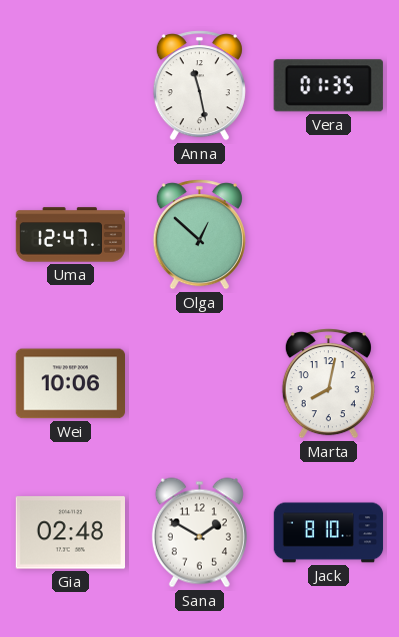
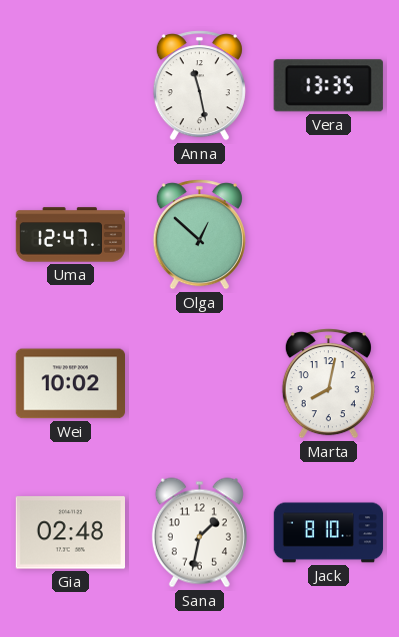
Vera: 01:35 -> 13:35 (328, 86)
Wei: 10:06 -> 10:02 (70, 384)
Sana: 1:50 -> 1:32 (199, 533)
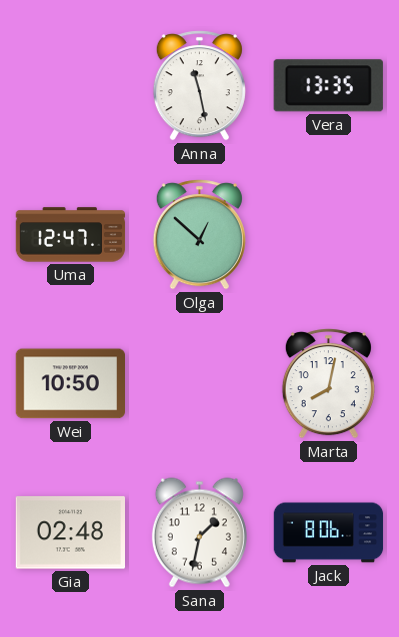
Wei: 10:02 -> 10:50 (70, 384)
Jack: 8:10 -> 8:06 (329, 533)
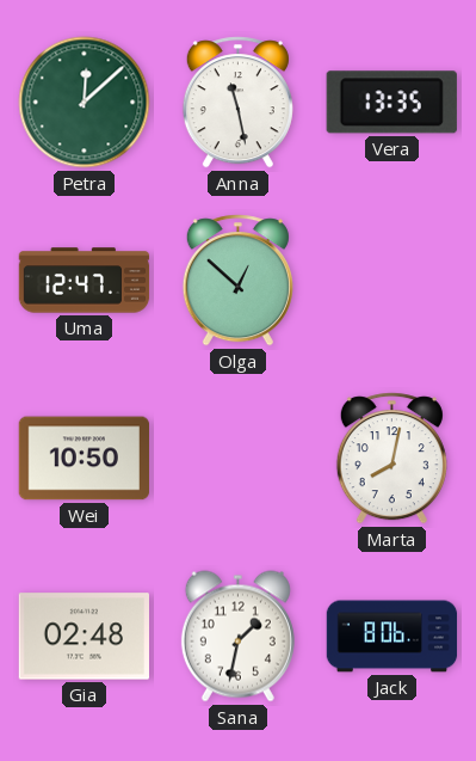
Petra: none -> 12:08 (85, 103)
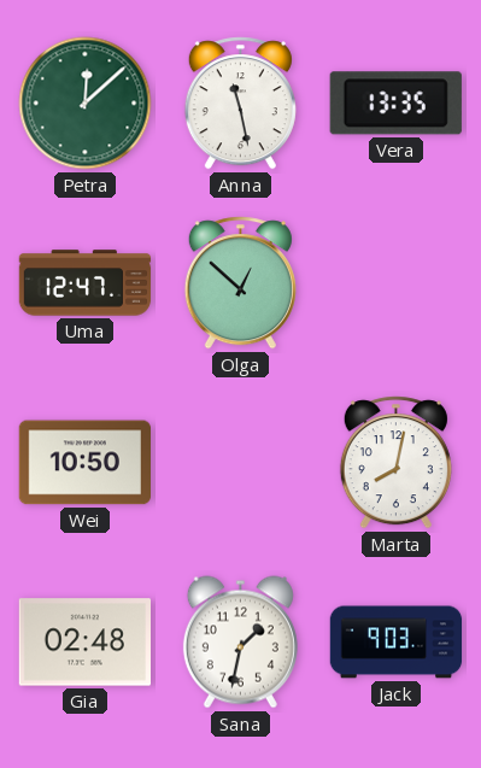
Jack: 8:06 -> 9:03 (397, 643)
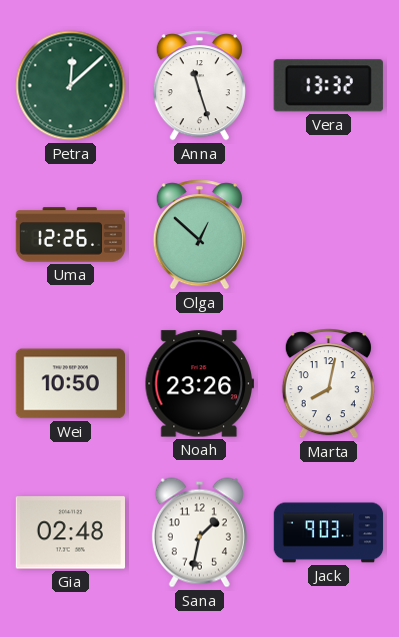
Anna: 11:28 -> 11:27 (199, 86)
Vera: 13:35 -> 13:32 (328, 86)
Uma: 12:47 -> 12:26 (71, 235)
Noah: none -> 23:26 (199, 384)
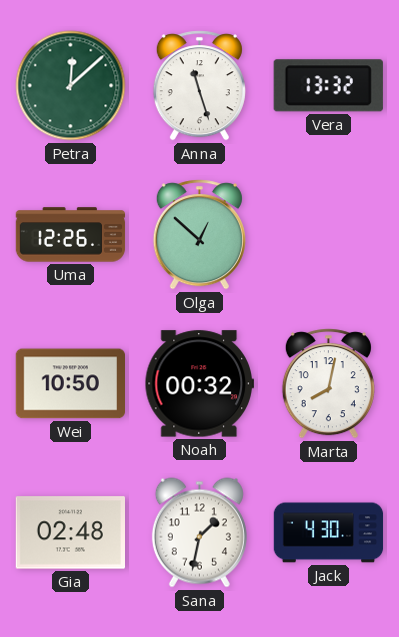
Noah: 23:26 -> 00:32 (199, 384)
Jack: 9:03 -> 4:30 (329, 533)
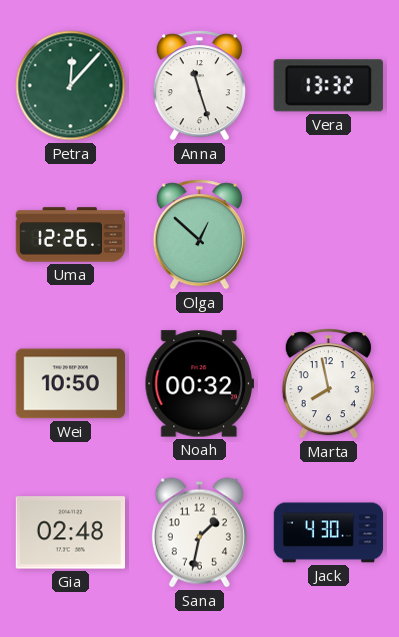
Petra: 12:08 -> 12:07 (71, 86)
Marta: 8:02 -> 7:58 (328, 384)
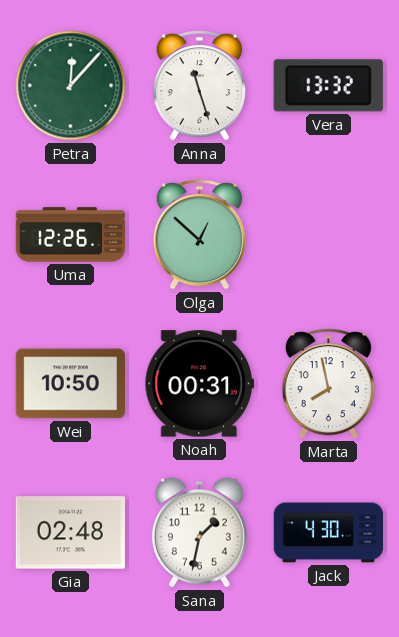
Noah: 00:32 -> 00:31 (199, 384)
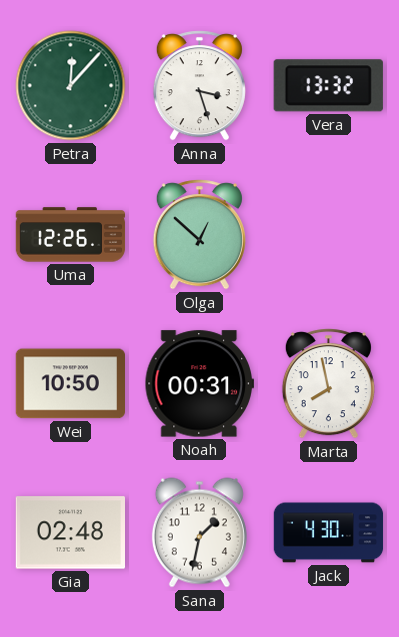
Anna: 11:27 -> 3:27 (199, 86)
